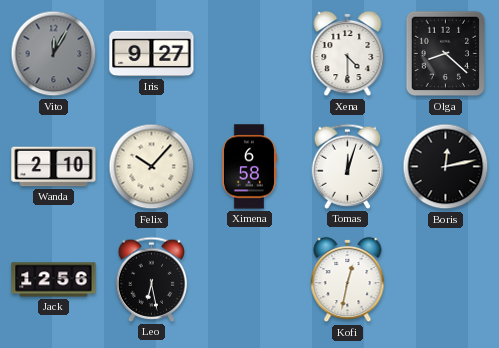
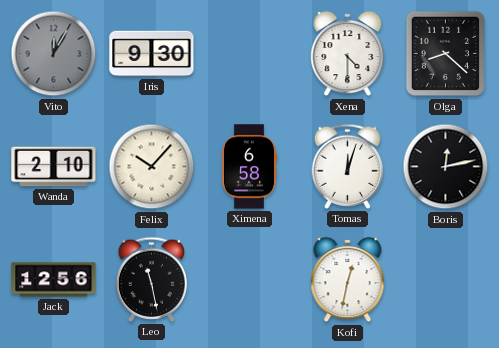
Iris: 9:27 -> 9:30 (152, 54)
Leo: 6:28 -> 11:28 (152, 279)
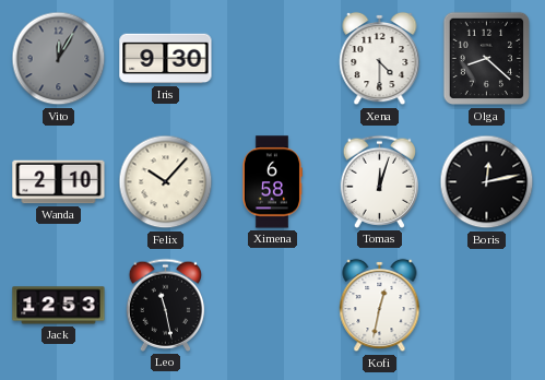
Jack: 12:56 -> 12:53 (59, 306)
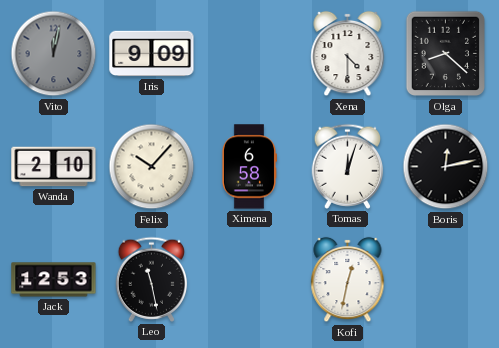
Vito: 12:05 -> 12:02 (54, 54)
Iris: 9:30 -> 9:09 (152, 54)
